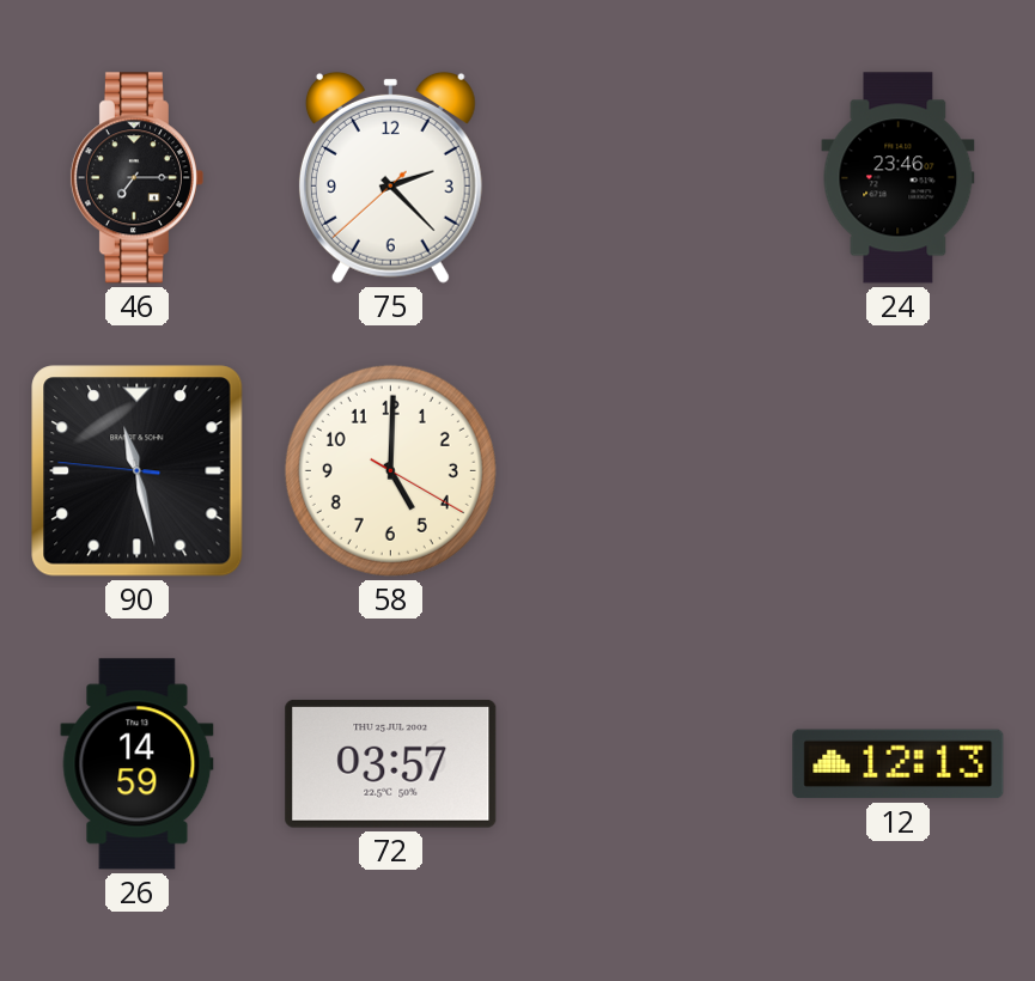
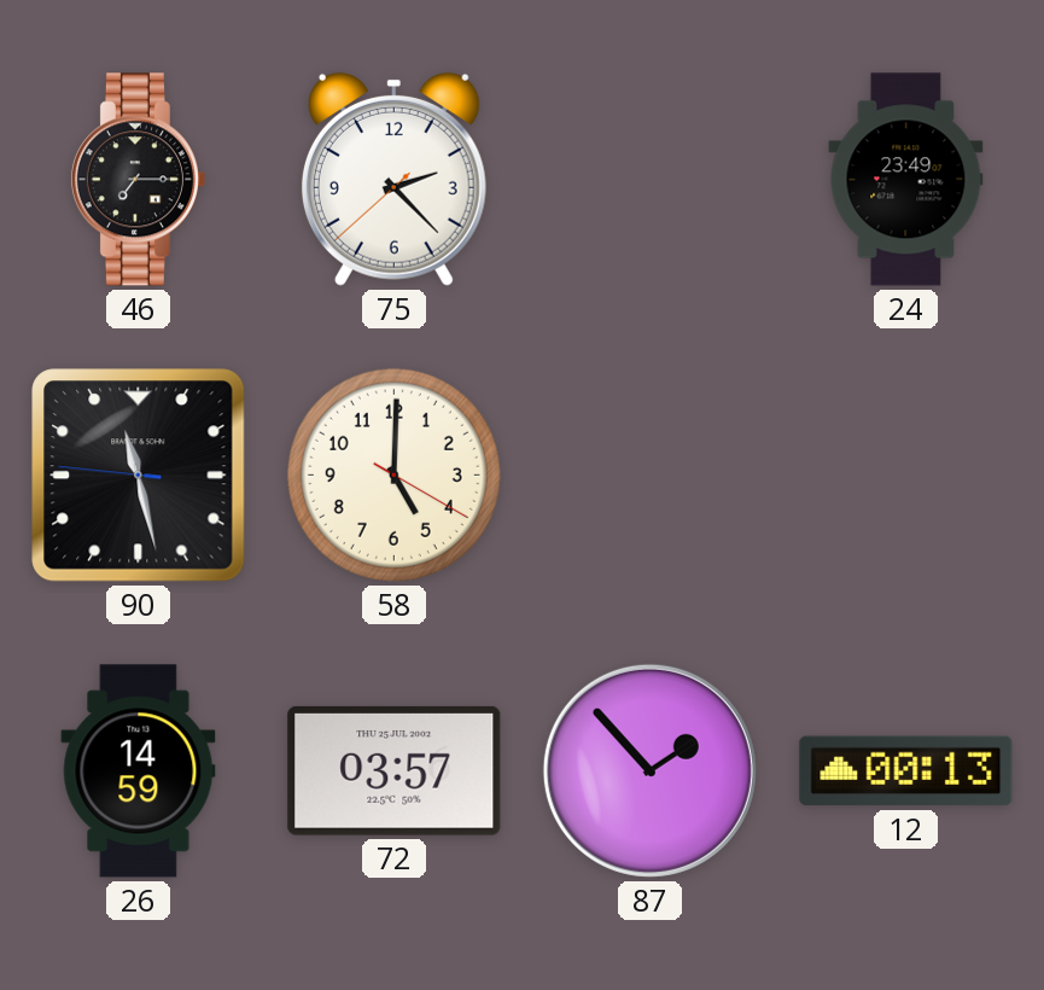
24: 23:46 -> 23:49 (906, 180)
87: none -> 1:53 (649, 770)
12: 12:13 -> 00:13 (906, 771)
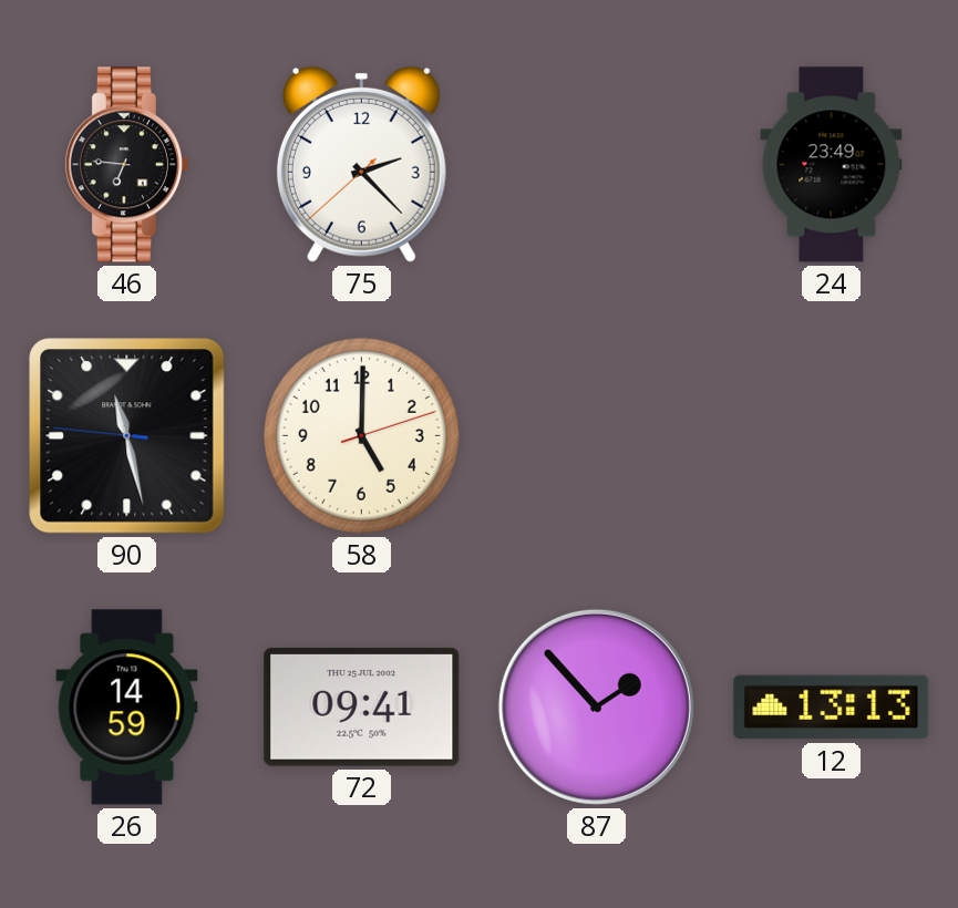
46: 7:15 -> 6:46 (126, 165)
58: 5:00:20 -> 5:00:12 (361, 435)
72: 03:57 -> 09:41 (362, 706)
12: 00:13 -> 13:13 (832, 708)
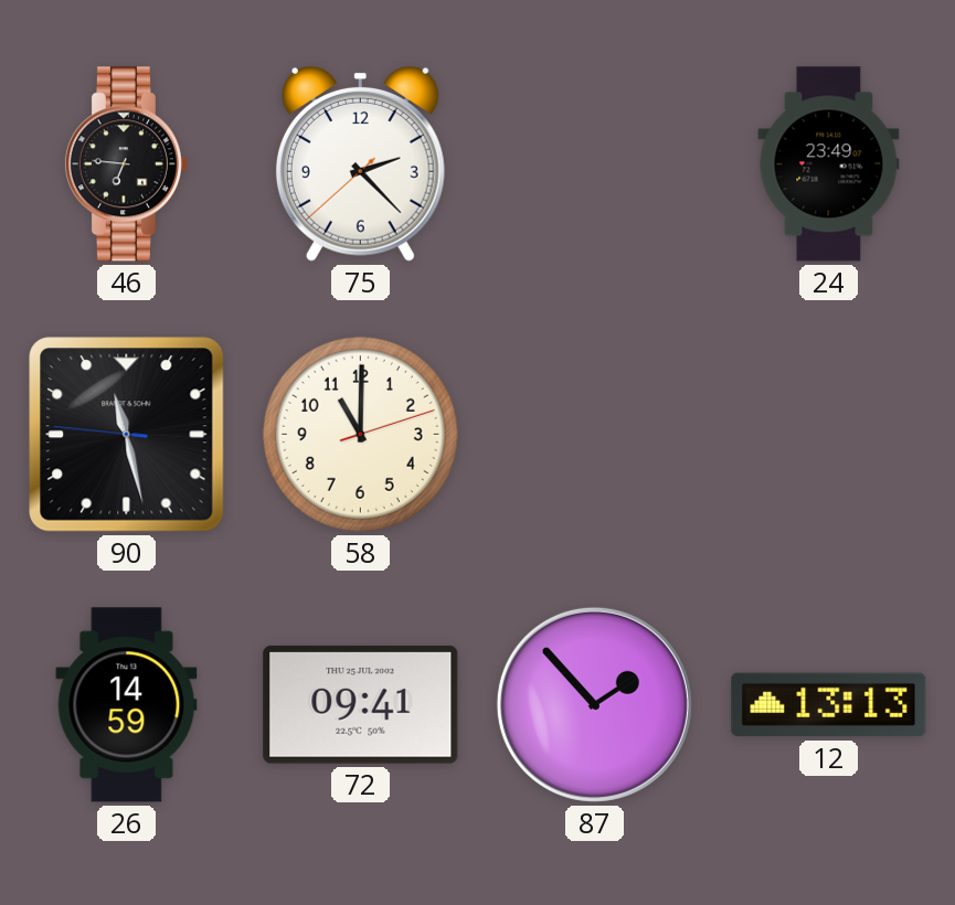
58: 5:00 -> 11:00 (360, 434)
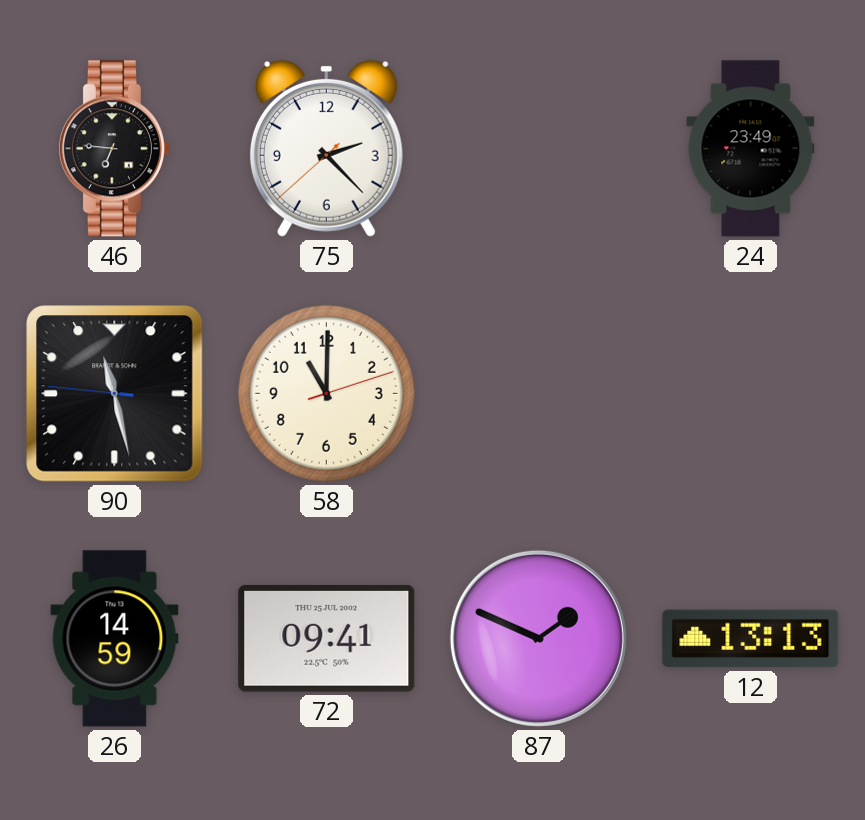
87: 1:53 -> 1:49 (538, 638)
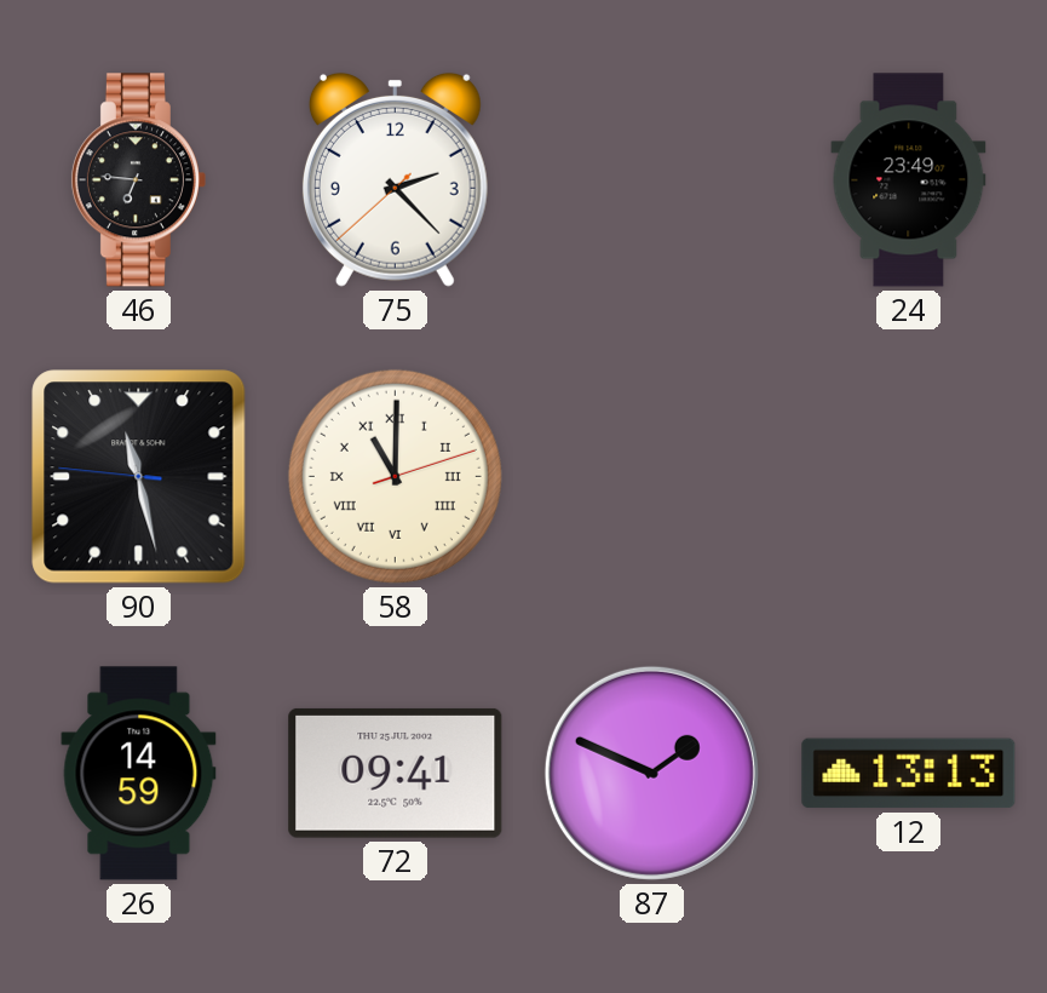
58 numerals: Arabic -> Roman (395, 476)
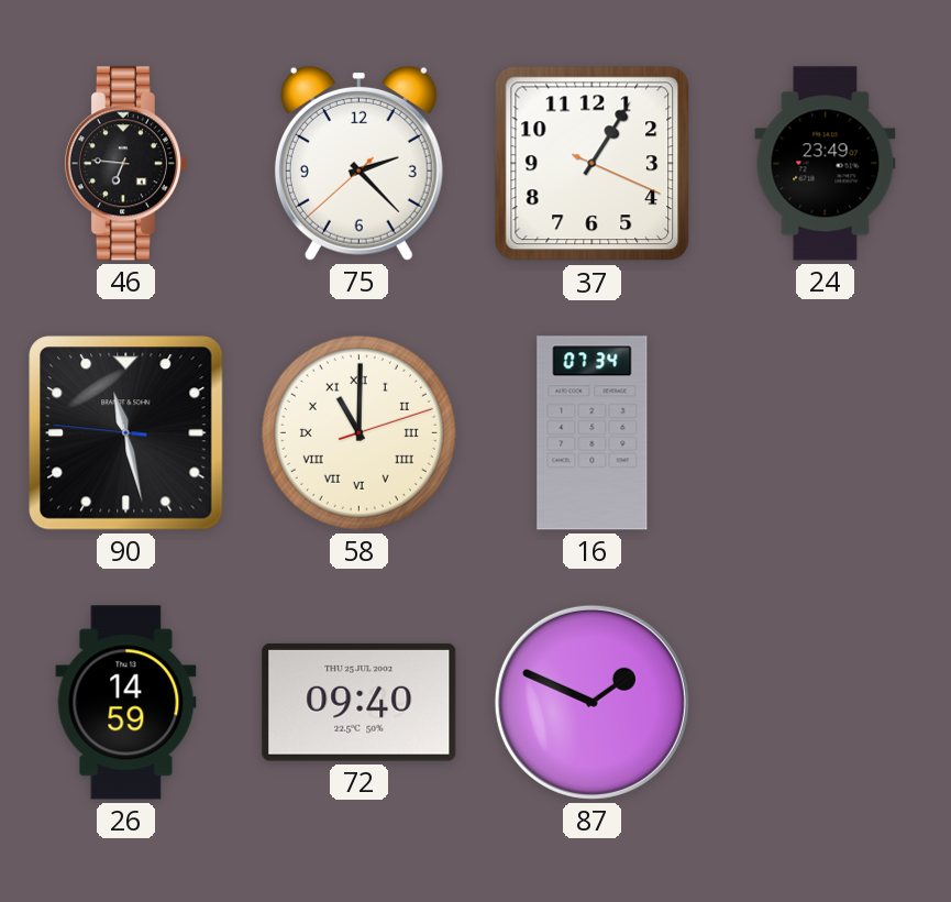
37: none -> 1:05 (593, 164)
16: none -> 07:34 (593, 433)
72: 09:41 -> 09:40 (360, 702)
12: 13:13 -> none (909, 774)
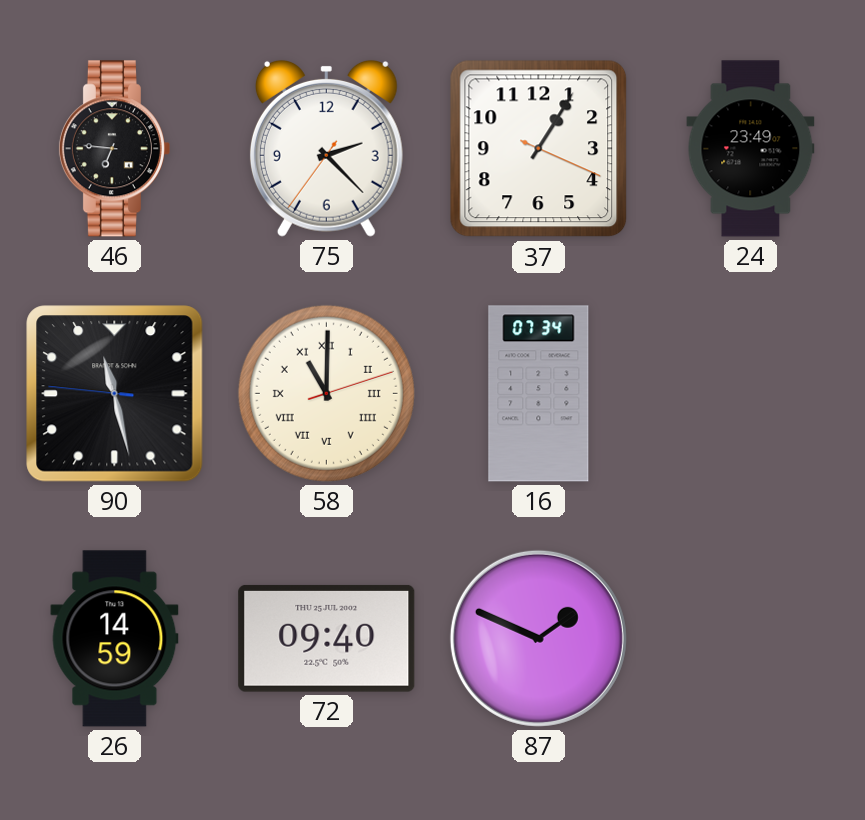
75: 2:22:38 -> 2:22:36 (326, 148)
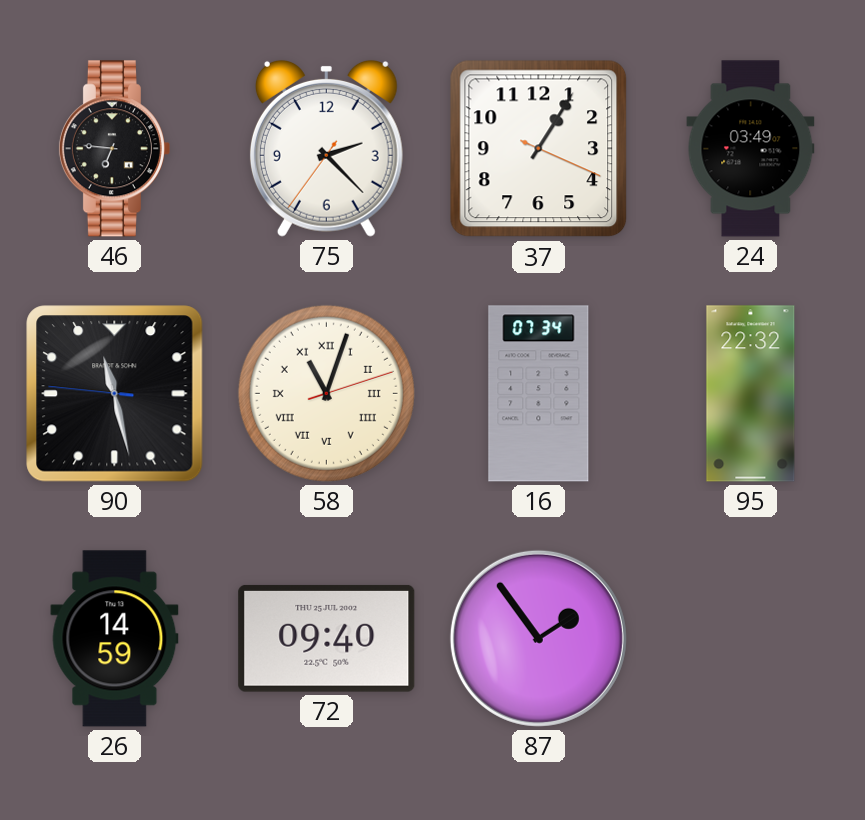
24: 23:49 -> 03:49 (751, 149)
58: 11:00 -> 11:03 (326, 393)
95: none -> 22:32 (751, 394)
87: 1:49 -> 1:54 (538, 638)
